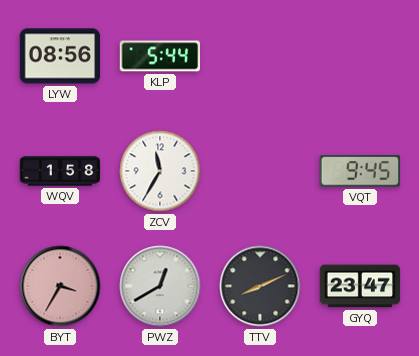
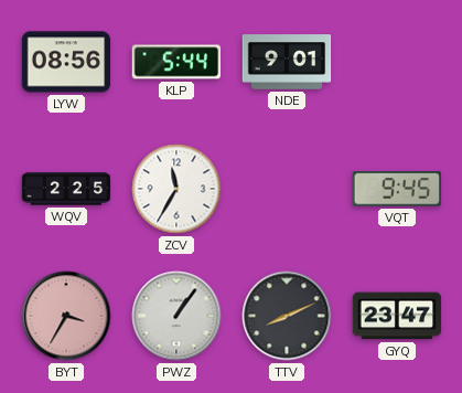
NDE: none -> 9:01 (287, 62)
WQV: 1:58 -> 2:25 (66, 189)
PWZ: 12:40 -> 1:06 (176, 316)
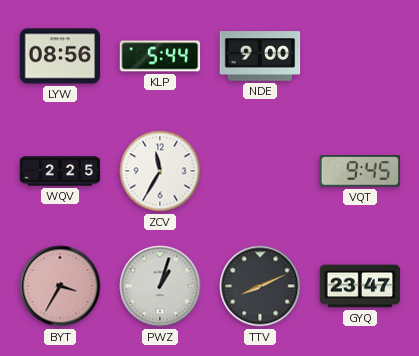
NDE: 9:01 -> 9:00 (260, 56)
PWZ: 1:06 -> 1:03 (160, 286)
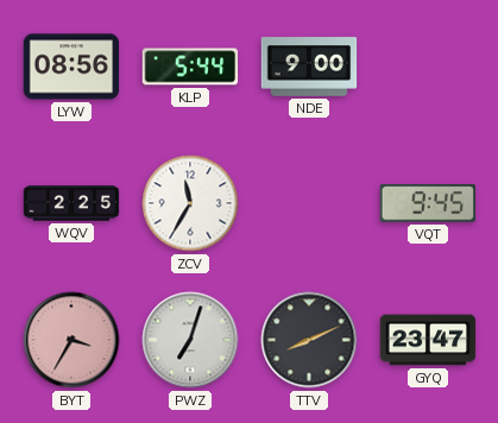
PWZ: 1:03 -> 7:03 (190, 340)
